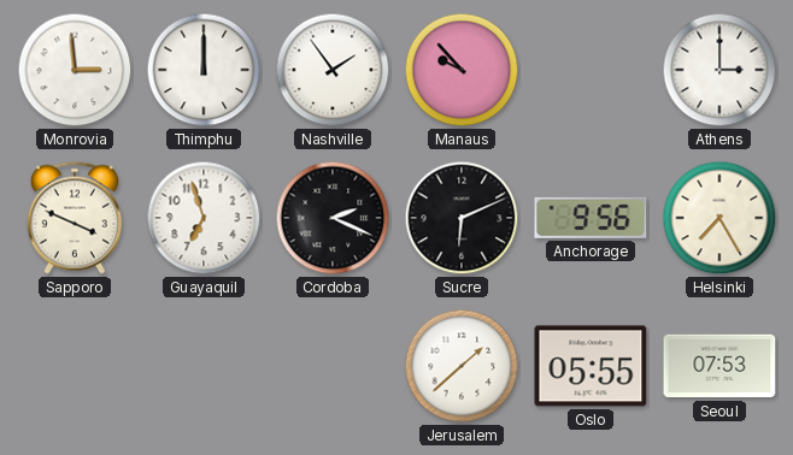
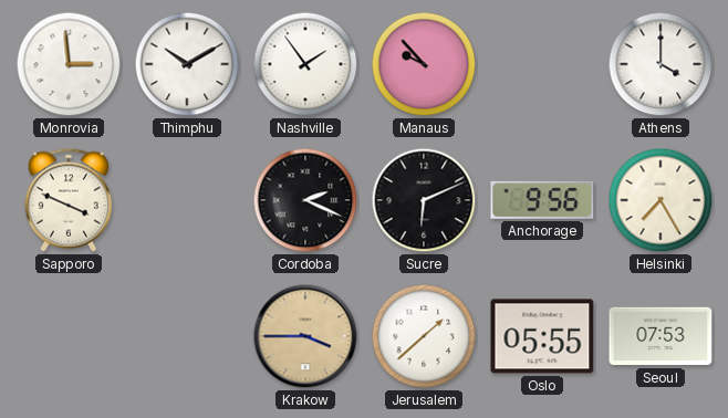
Thimphu: 12:00 -> 10:10 (187, 64)
Athens: 3:00 -> 4:00 (661, 64)
Guayaquil: 6:57 -> none (204, 218)
Krakow: none -> 3:45 (305, 336)
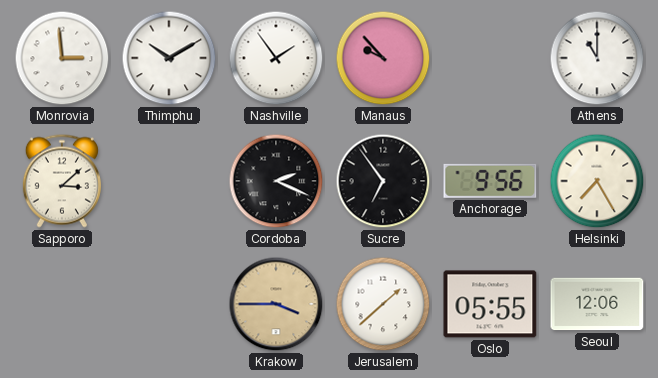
Athens: 4:00 -> 11:00 (597, 58)
Sapporo: 3:49 -> 3:08 (62, 181)
Sucre: 6:11 -> 6:54 (383, 181)
Seoul: 07:53 -> 12:06 (597, 304)
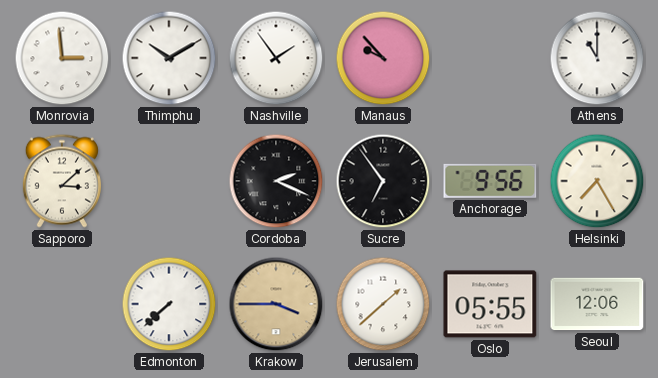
Edmonton: none -> 7:38 (169, 304)
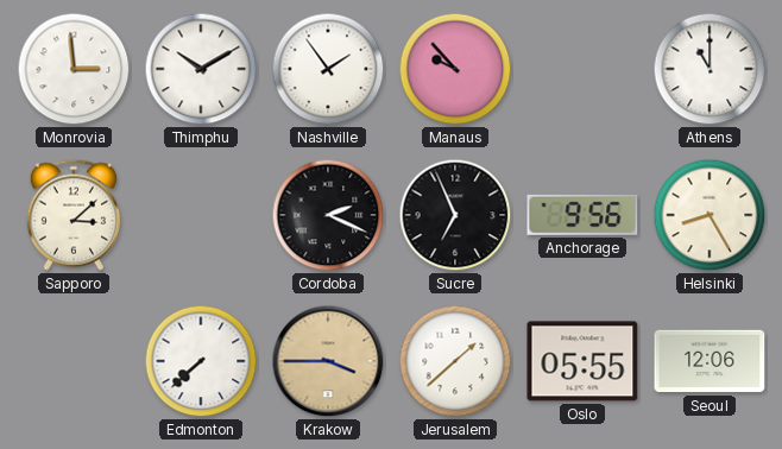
Sucre: 6:54 -> 6:56 (455, 215)
Helsinki: 7:25 -> 8:25 (710, 215)
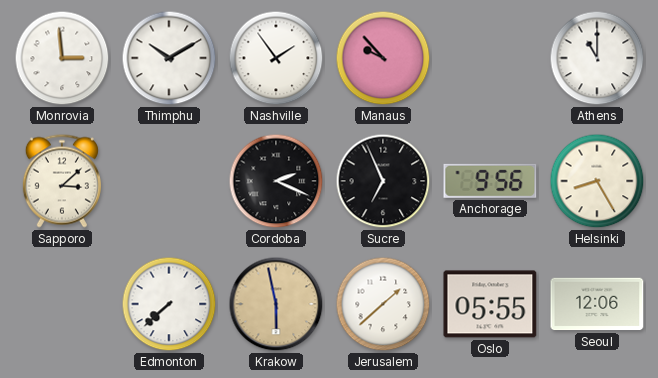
Krakow: 3:45 -> 5:58 (276, 304)
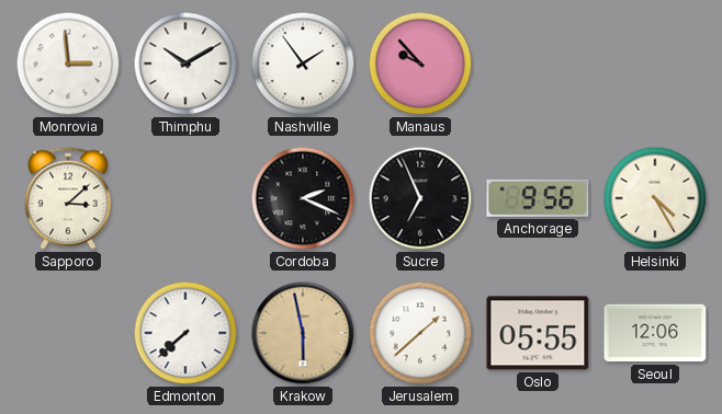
Athens: 11:00 -> none (597, 58)
Helsinki: 8:25 -> 4:25 (655, 198)
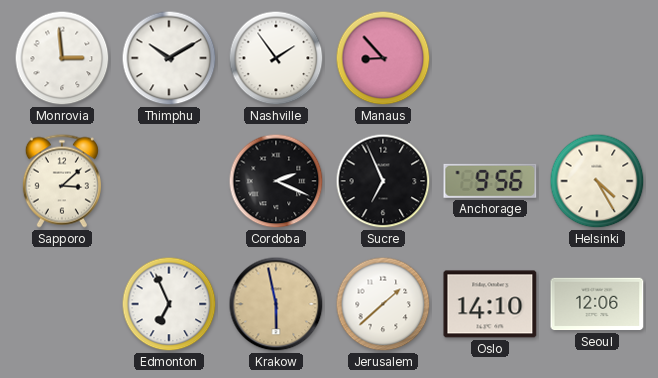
Manaus: 9:53 -> 8:53 (383, 58)
Edmonton: 7:38 -> 6:56 (169, 304)
Oslo: 05:55 -> 14:10 (490, 304)
